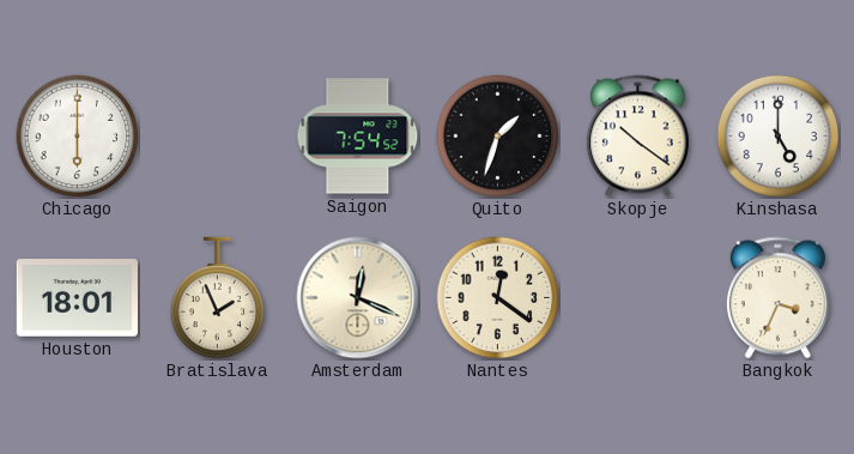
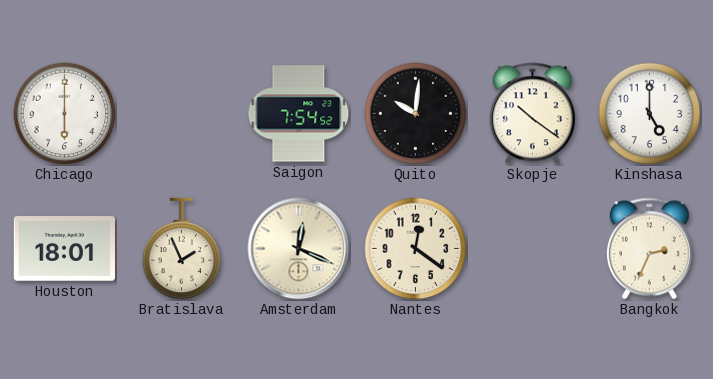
Quito: 1:33 -> 10:01 (416, 114)
Bangkok: 3:34 -> 2:34 (649, 249)
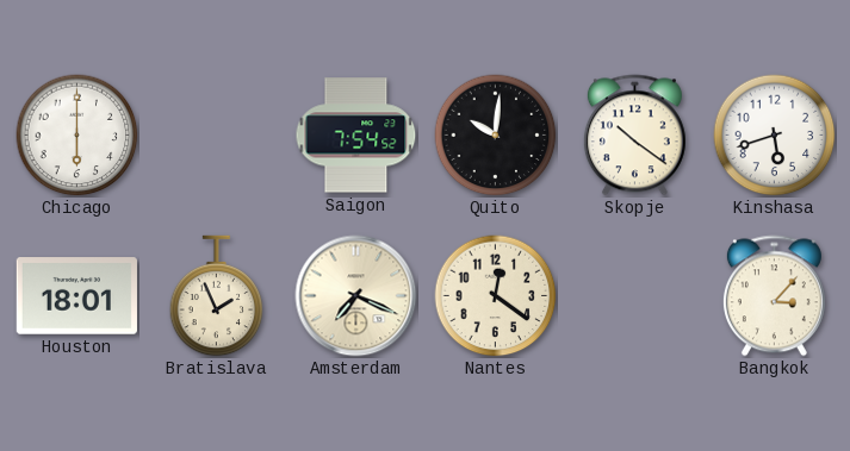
Kinshasa: 5:00 -> 5:42 (775, 136)
Amsterdam: 12:19 -> 7:19 (356, 296)
Bangkok: 2:34 -> 3:07 (774, 296)
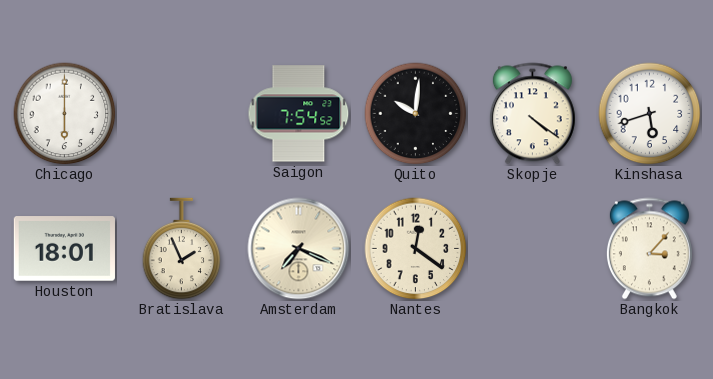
Skopje: 10:21 -> 4:21 (532, 114)
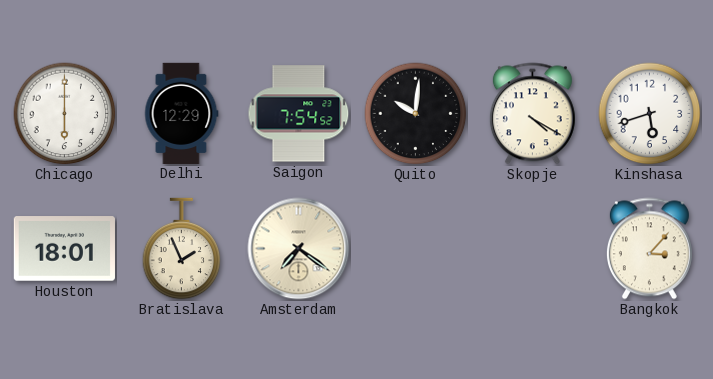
Delhi: none -> 12:29 (181, 113)
Skopje: 4:21 -> 4:20 (532, 114)
Amsterdam: 7:19 -> 7:21 (299, 249)
Nantes: 12:21 -> none (416, 249)
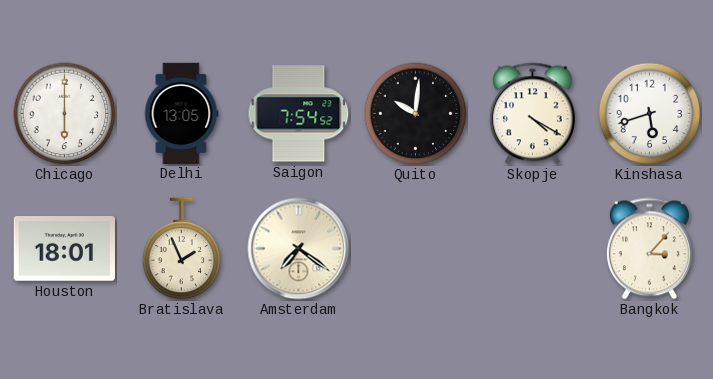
Delhi: 12:29 -> 13:05 (181, 113)
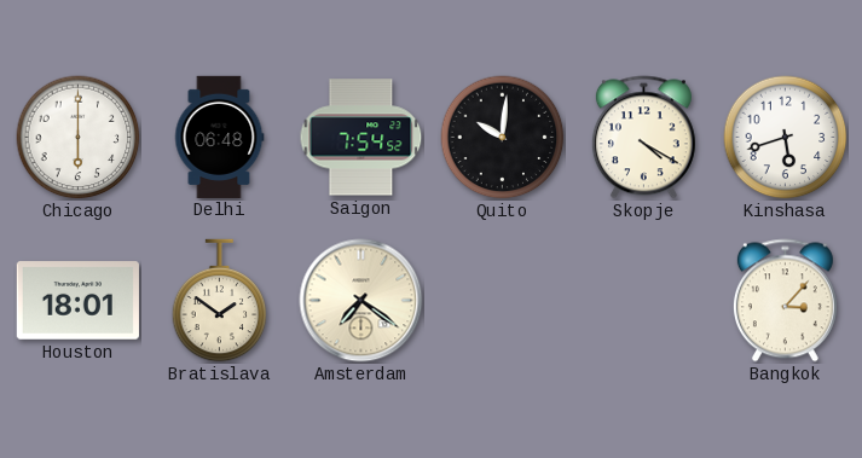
Delhi: 13:05 -> 06:48 (219, 137)
Bratislava: 1:56 -> 1:51 (220, 301)
